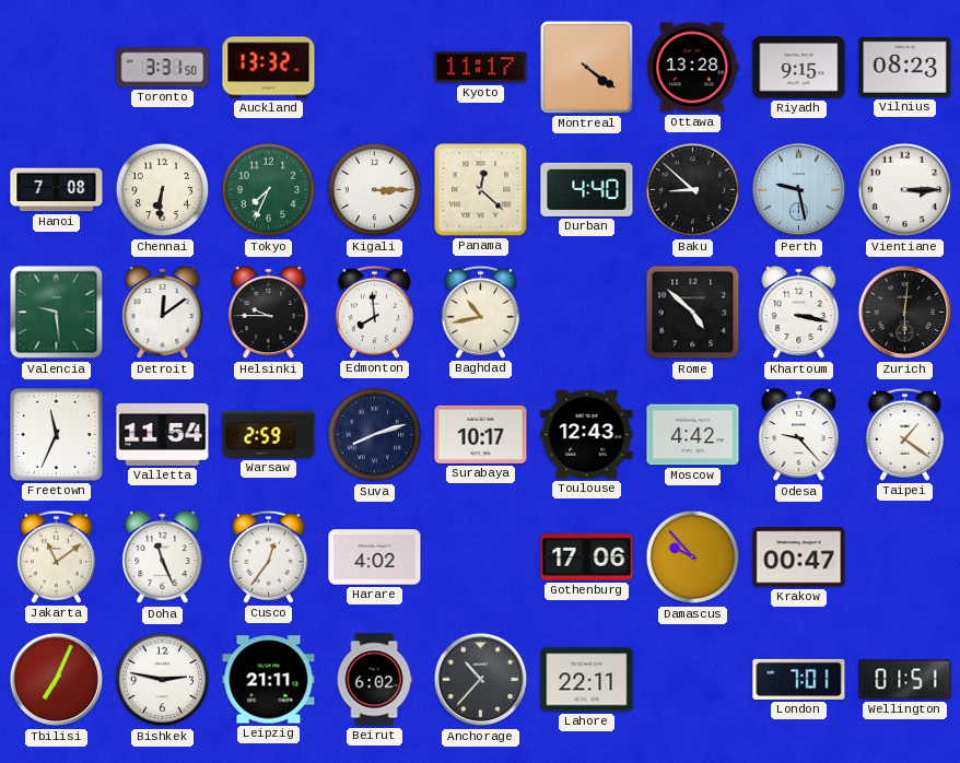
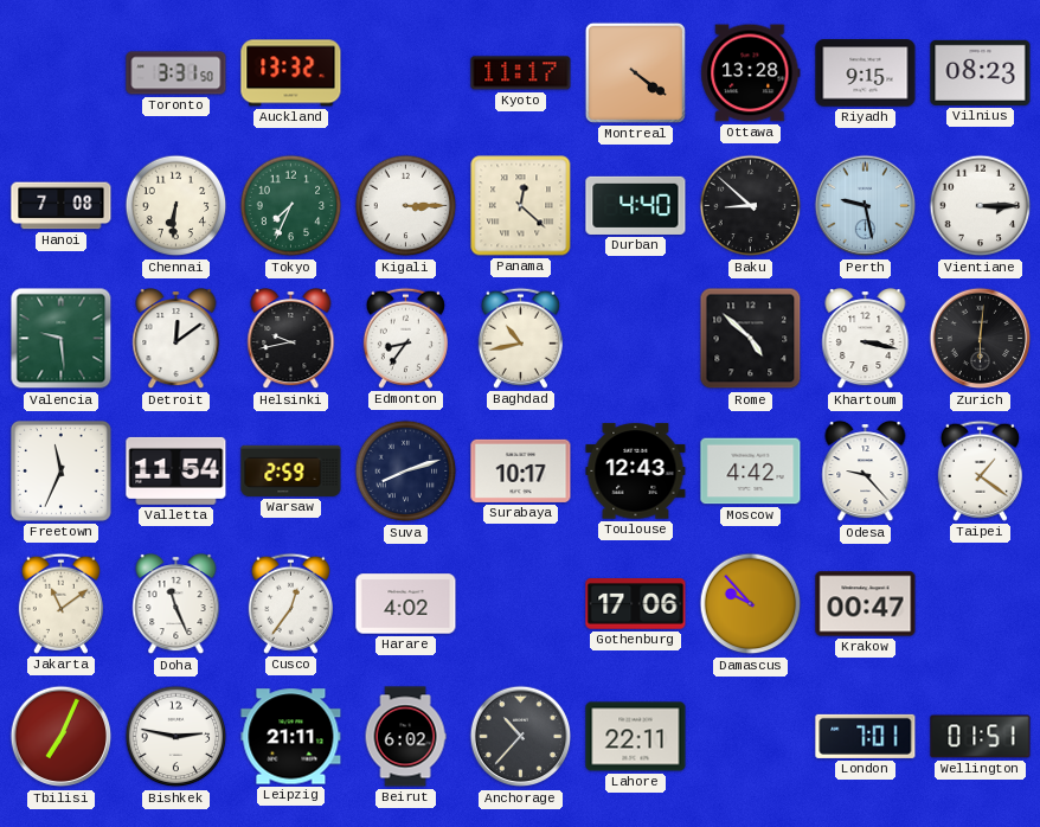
Helsinki: 9:45 -> 9:43 (291, 340)
Edmonton: 7:59 -> 8:36 (405, 338)
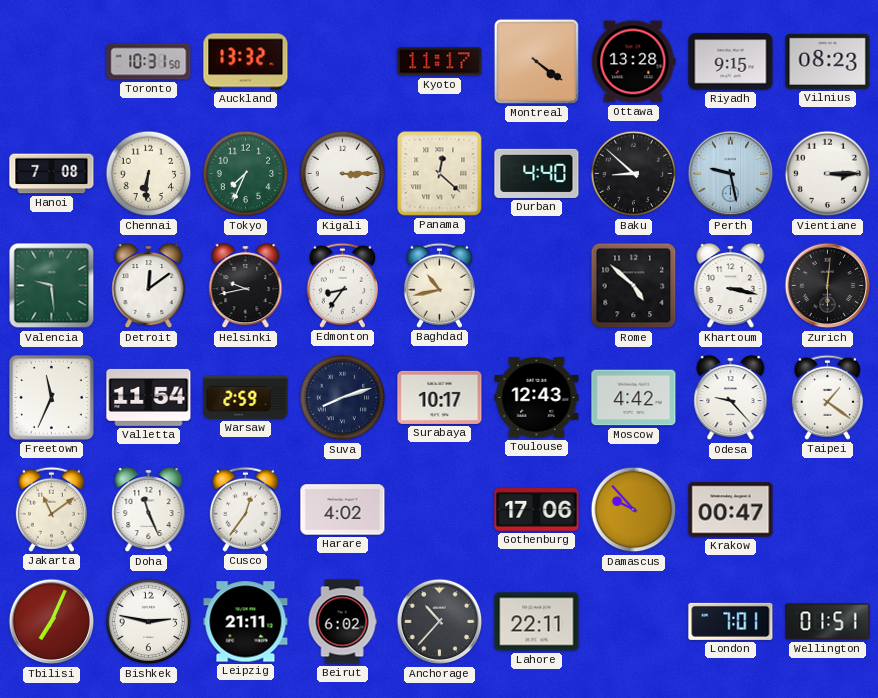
Toronto: 3:31 -> 10:31 (149, 62)
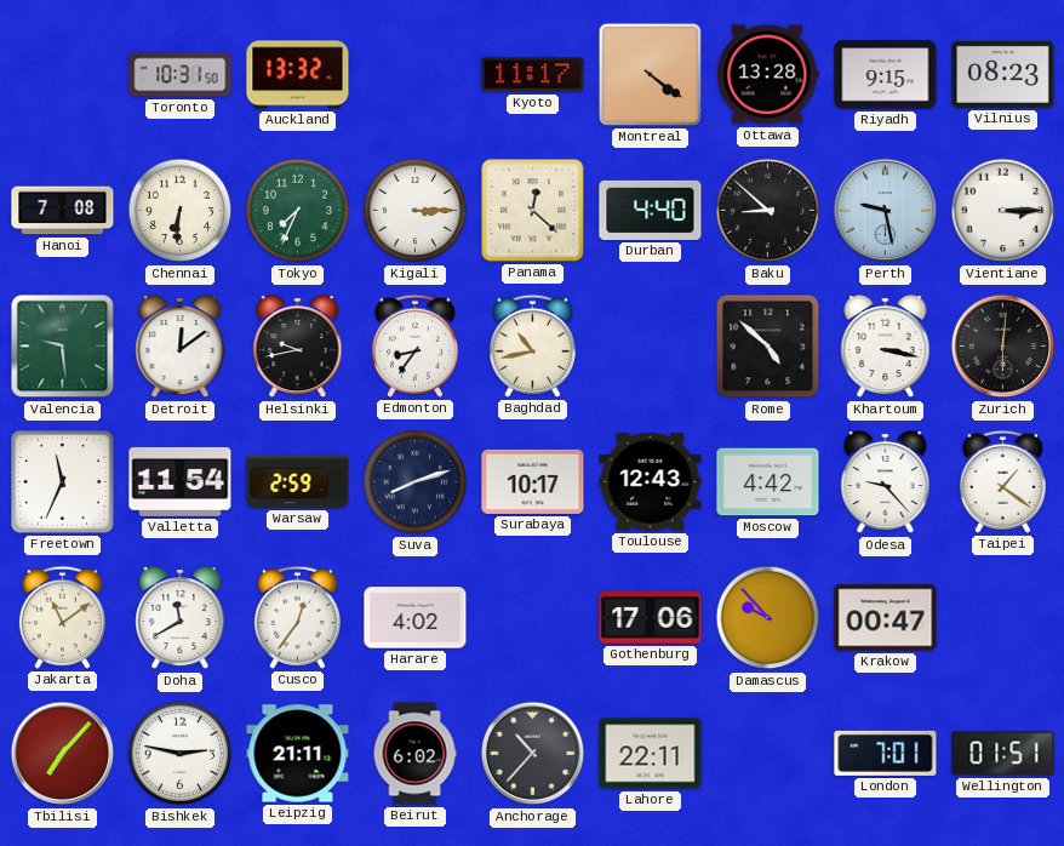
Doha: 11:26 -> 11:40 (181, 619)
Tbilisi: 7:04 -> 7:07 (63, 754)
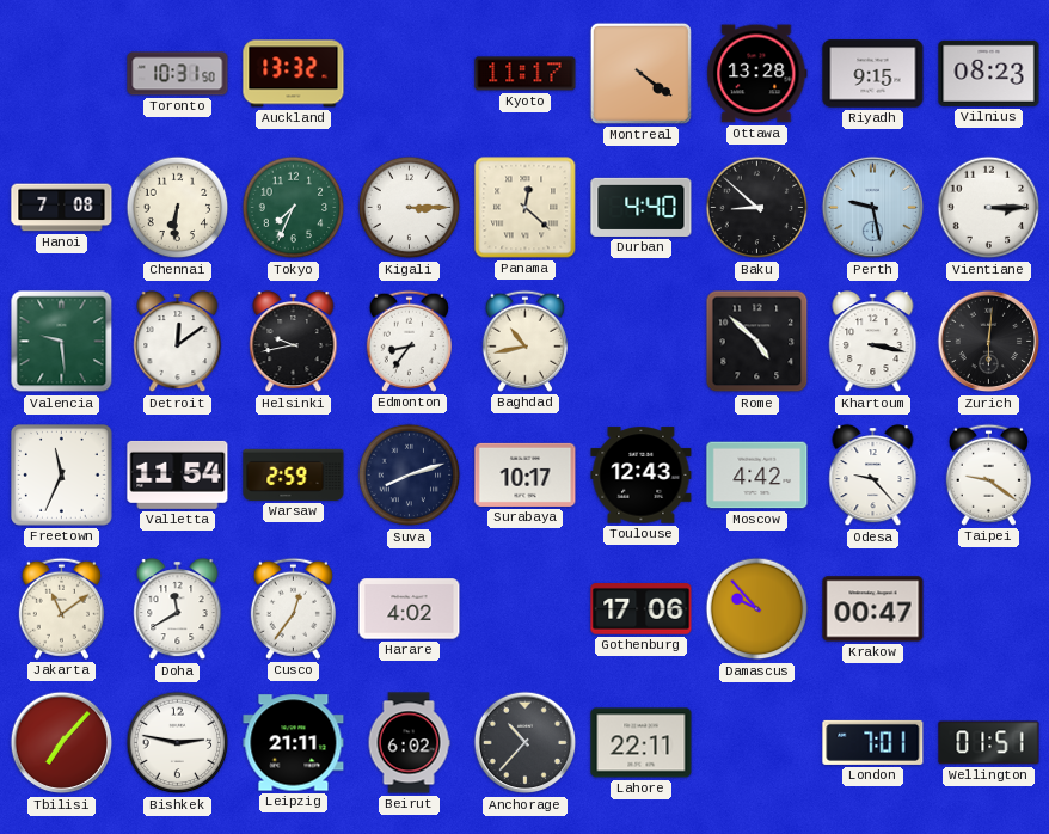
Taipei: 1:21 -> 9:21 (988, 474)
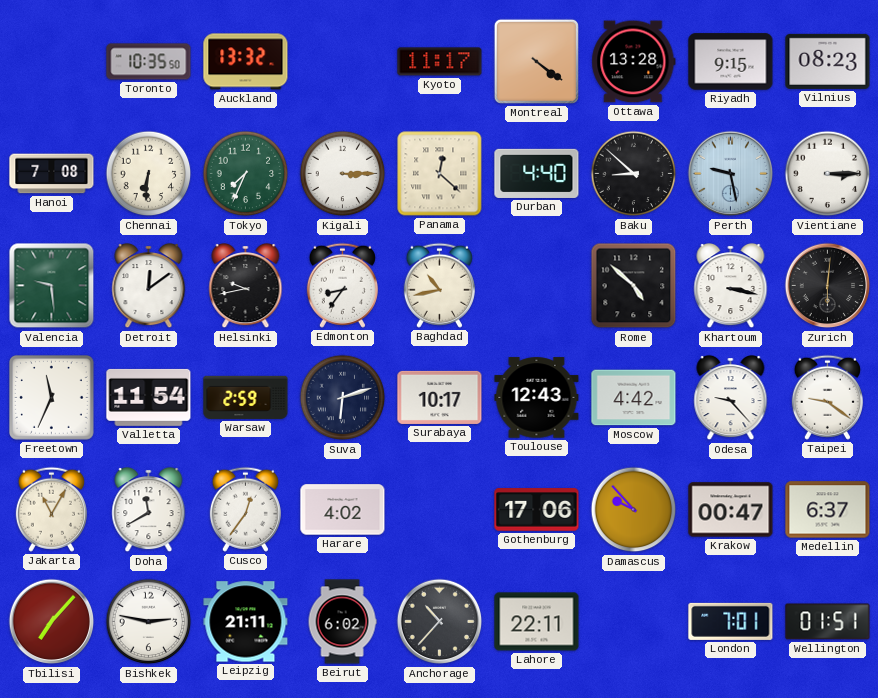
Toronto: 10:31 -> 10:35 (149, 62)
Suva: 8:12 -> 6:12 (343, 398)
Jakarta: 11:09 -> 11:05 (51, 509)
Medellin: none -> 6:37 (828, 510)
